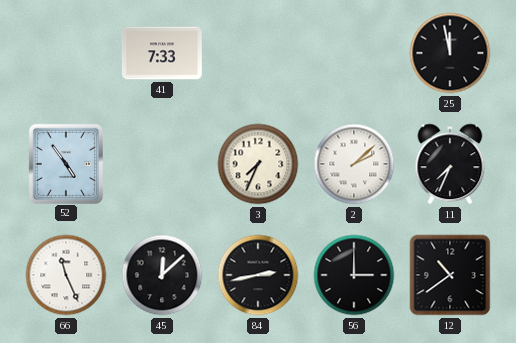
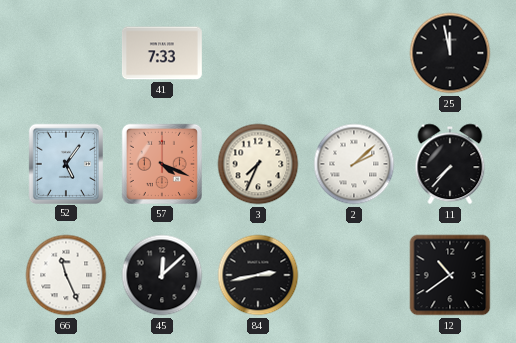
52: 4:54 -> 5:06 (65, 163)
57: none -> 4:19 (162, 164)
11: 7:34 -> 7:37 (450, 164)
56: 3:00 -> none (354, 275)
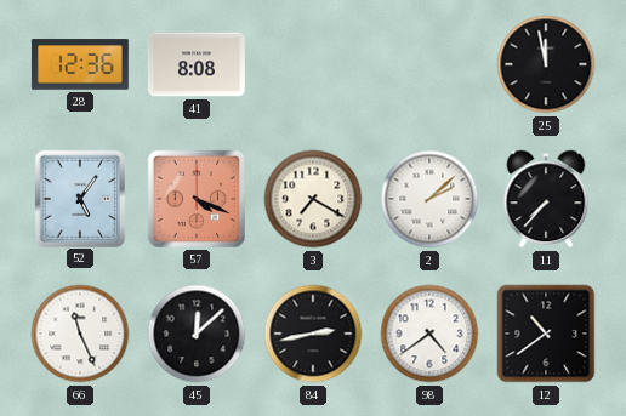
28: none -> 12:36 (80, 64)
41: 7:33 -> 8:08 (197, 64)
3: 7:34 -> 7:20 (313, 199)
98: none -> 4:39 (429, 334)
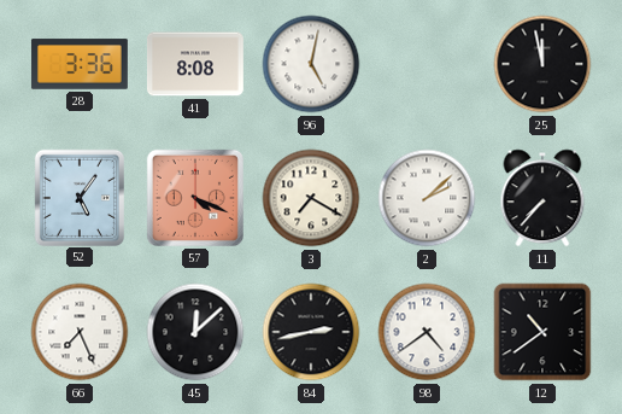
28: 12:36 -> 3:36 (80, 64)
96: none -> 5:02 (311, 64)
66: 11:26 -> 7:26 (80, 332)
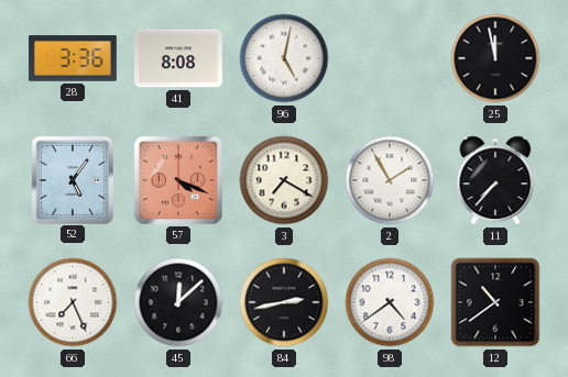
2: 2:08 -> 1:55 (390, 180)
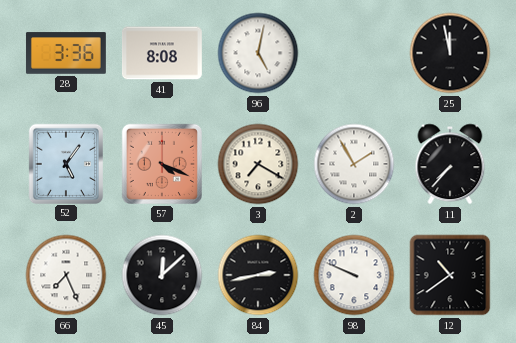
98: 4:39 -> 9:49 (354, 275)
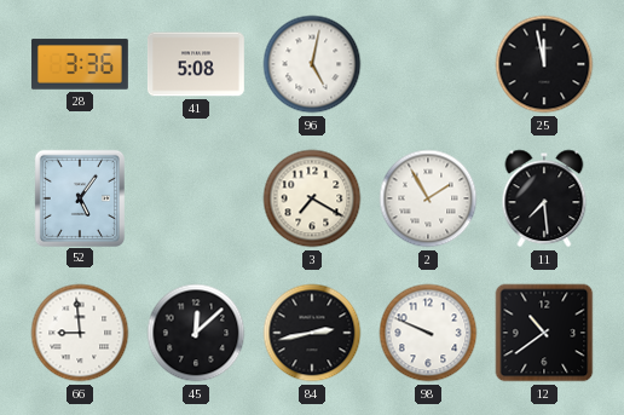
41: 8:08 -> 5:08 (196, 64)
57: 4:19 -> none (162, 164)
11: 7:37 -> 7:29 (544, 198)
66: 7:26 -> 8:59 (80, 333)
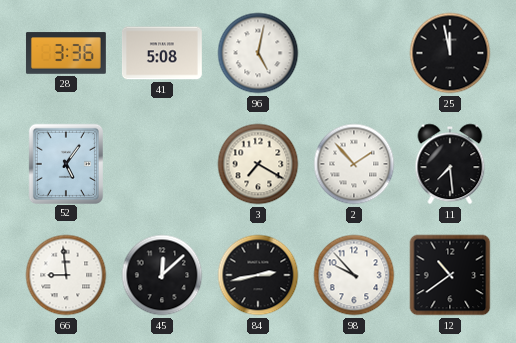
2: 1:55 -> 1:53 (354, 164)
98: 9:49 -> 9:53 (354, 275)
